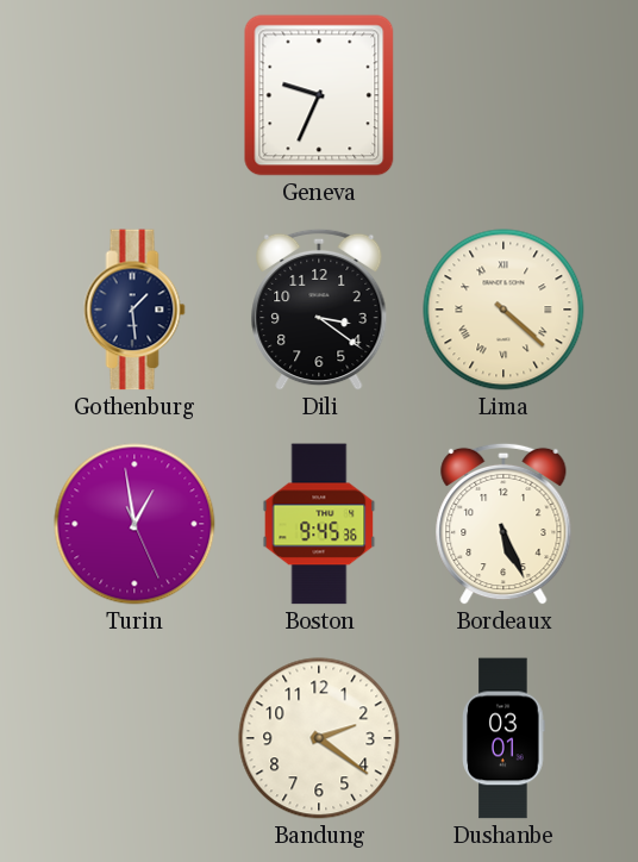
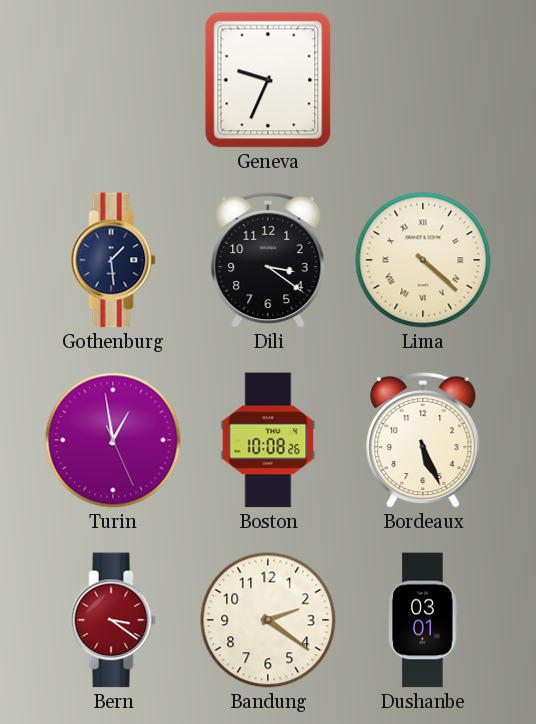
Boston: 9:45 -> 10:08 (268, 440)
Bern: none -> 3:21 (113, 620)
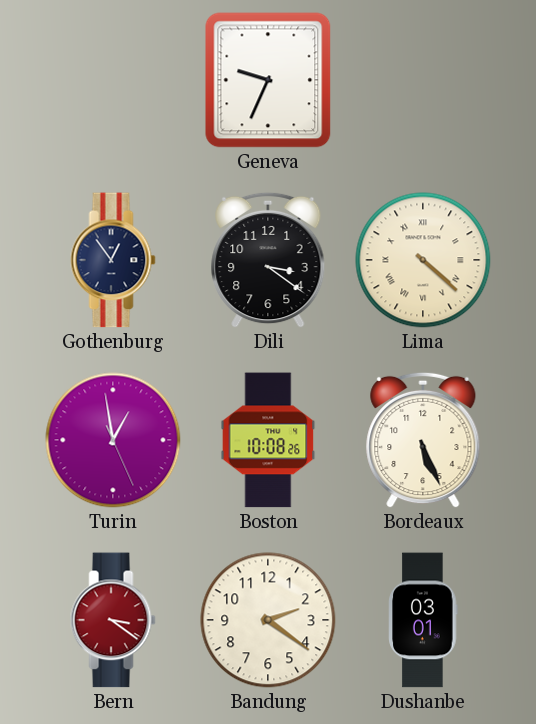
Gothenburg: 1:29 -> 12:54 (113, 260)
